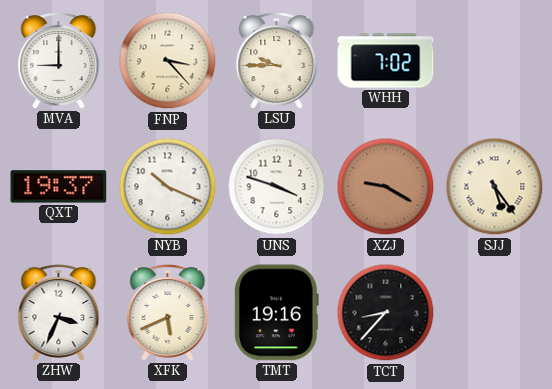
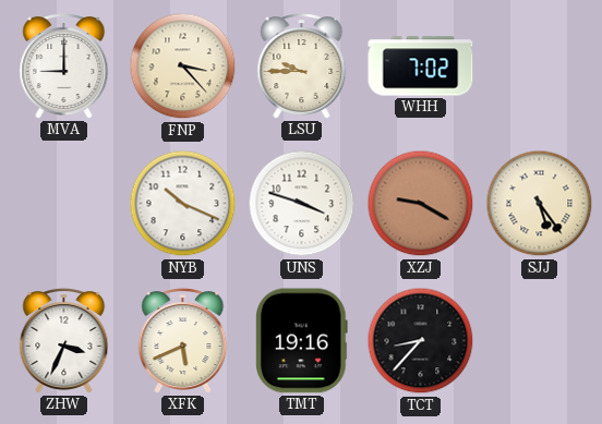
QXT: 19:37 -> none (59, 187)
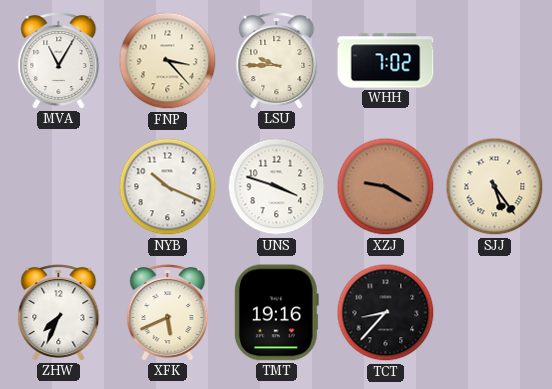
MVA: 9:00 -> 11:05 (59, 61)
ZHW: 3:34 -> 7:34 (59, 313)
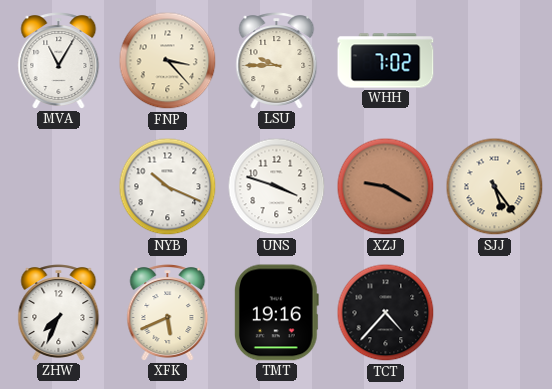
TCT: 8:37 -> 4:37 (386, 313)
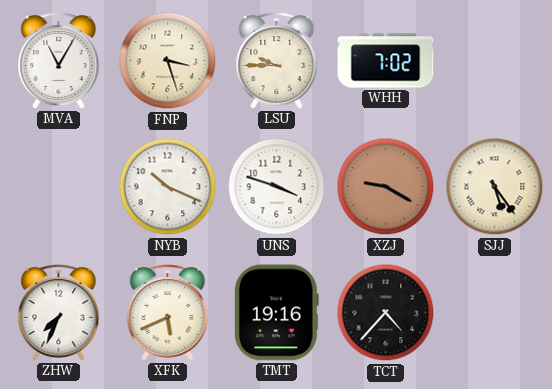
FNP: 3:23 -> 3:27 (168, 61)
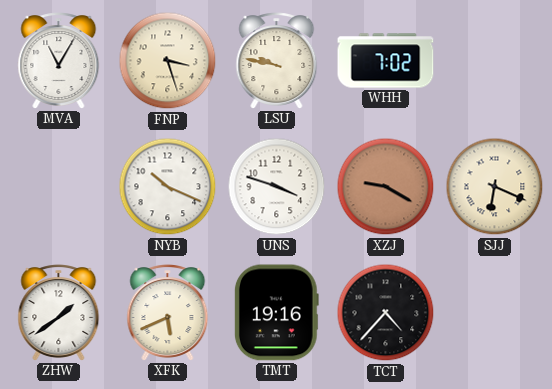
LSU: 9:45 -> 9:47 (277, 61)
SJJ: 5:24 -> 6:19 (495, 187)
ZHW: 7:34 -> 1:39 (59, 313)
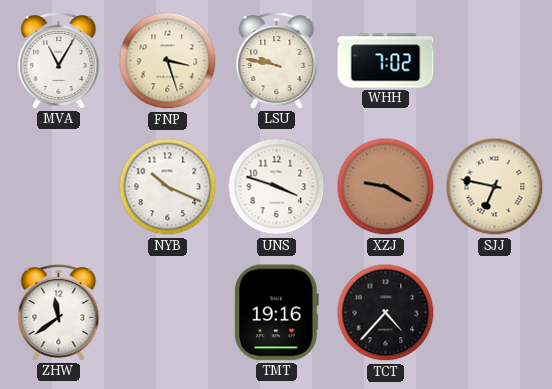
SJJ: 6:19 -> 6:47 (495, 187)
ZHW: 1:39 -> 11:39 (59, 313)
XFK: 5:41 -> none (168, 313)
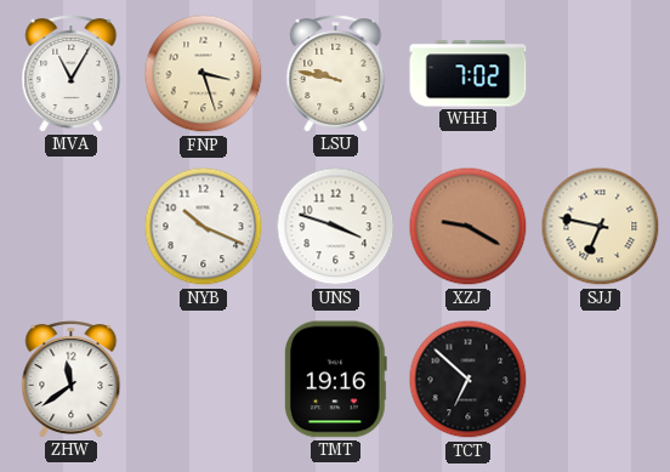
TCT: 4:37 -> 6:52 (469, 380)
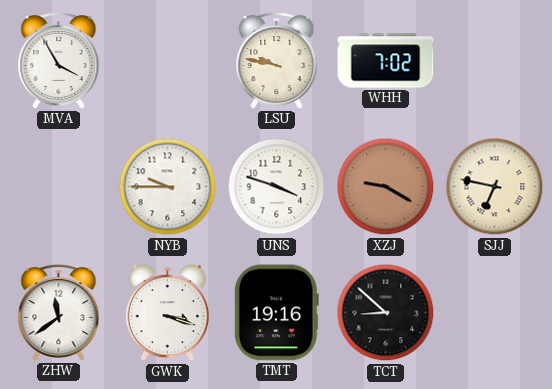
MVA: 11:05 -> 3:55 (59, 61)
FNP: 3:27 -> none (204, 74)
NYB: 10:19 -> 9:45 (168, 187)
GWK: none -> 3:18 (167, 313)
TCT: 6:52 -> 8:52 (386, 313)
